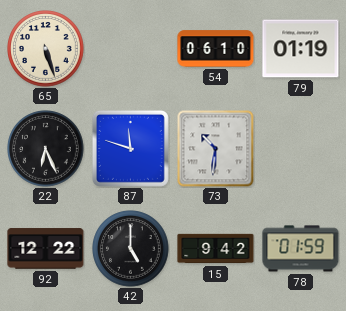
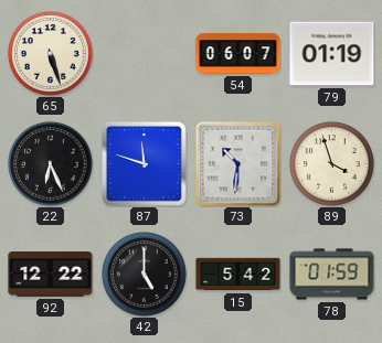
54: 06:10 -> 06:07 (238, 54)
89: none -> 3:57 (332, 164)
15: 9:42 -> 5:42 (238, 275)
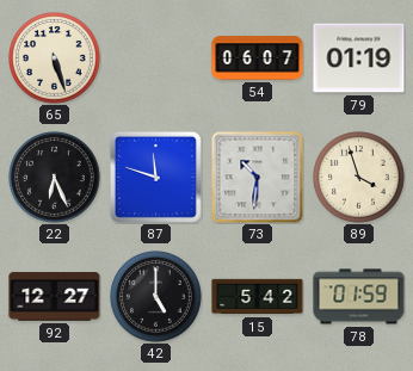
92: 12:22 -> 12:27 (55, 297)
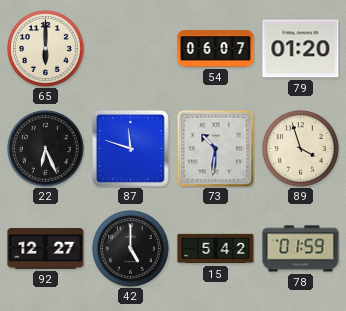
65: 5:27 -> 6:00 (46, 49)
79: 01:19 -> 01:20 (301, 49)
